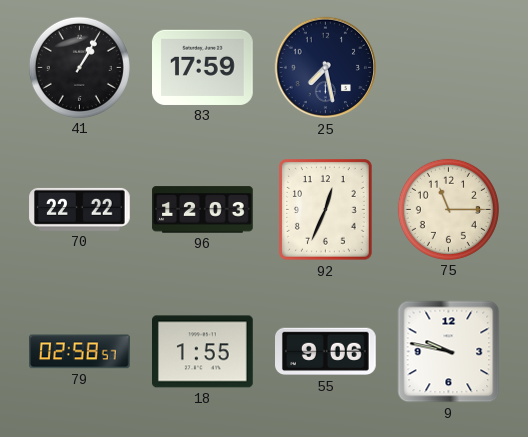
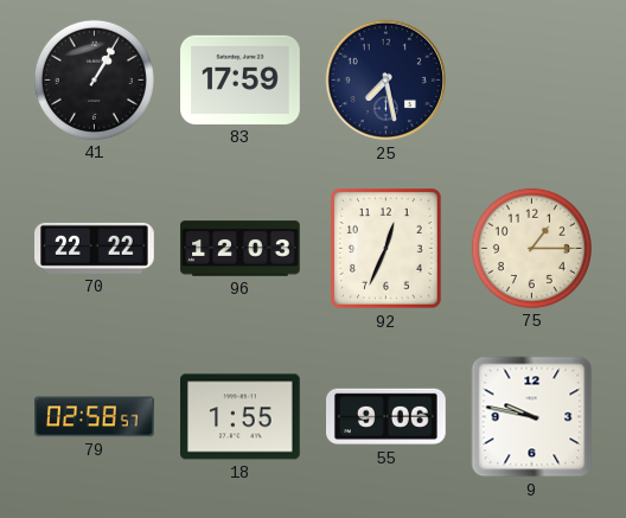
75: 11:15 -> 1:15 (531, 248)
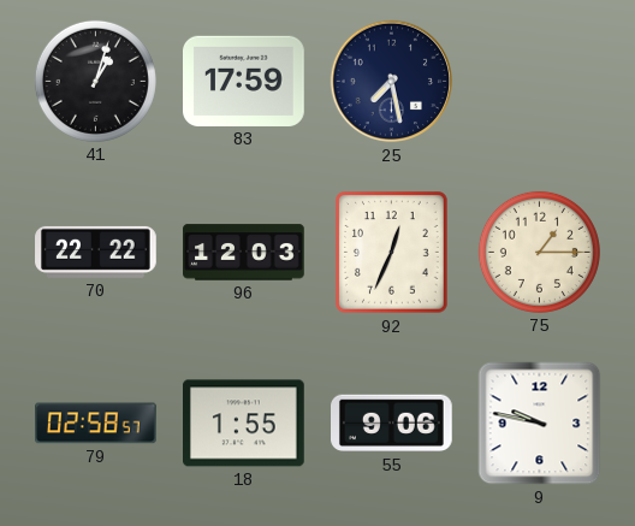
41: 1:05 -> 1:03 (95, 81)
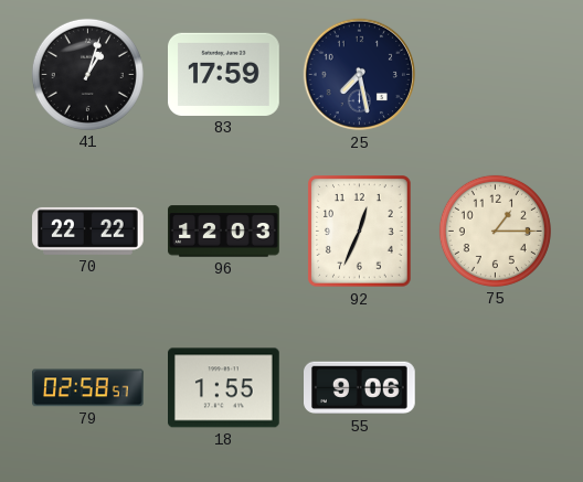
9: 9:47 -> none (540, 424)
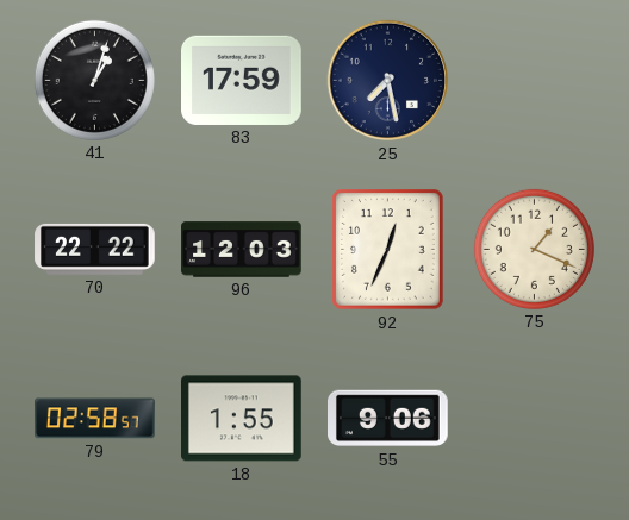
75: 1:15 -> 1:19 (534, 249)
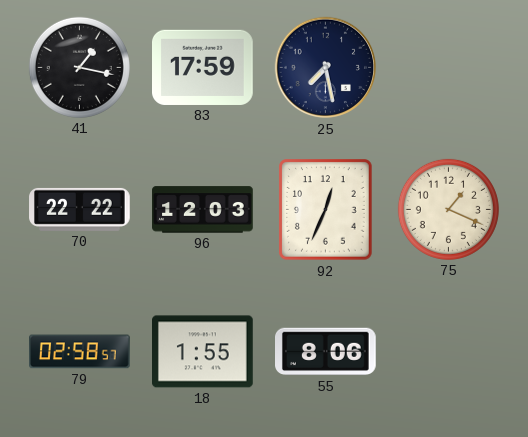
41: 1:03 -> 1:17 (79, 67)
55: 9:06 -> 8:06 (326, 352)
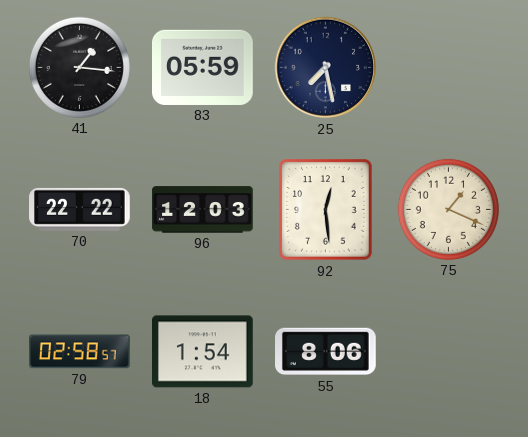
41: 1:17 -> 1:16 (79, 67)
83: 17:59 -> 05:59 (203, 67)
92: 12:34 -> 12:29 (326, 210)
18: 1:55 -> 1:54 (203, 352)
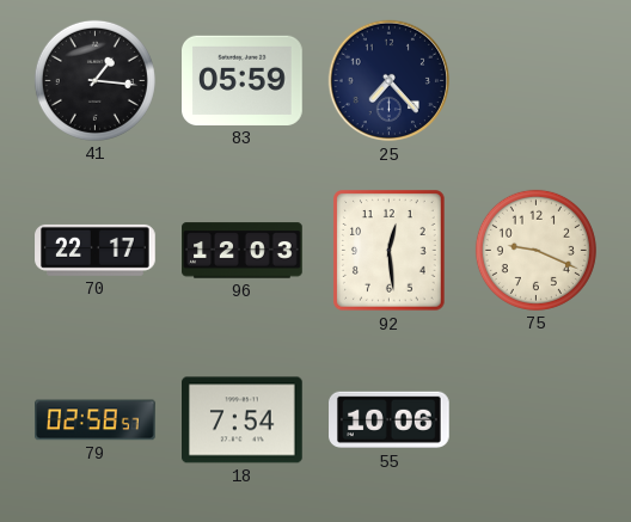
25: 7:28 -> 7:23 (390, 81)
70: 22:22 -> 22:17 (96, 250)
75: 1:19 -> 9:19 (535, 250)
18: 1:54 -> 7:54 (243, 420)
55: 8:06 -> 10:06 (390, 420)
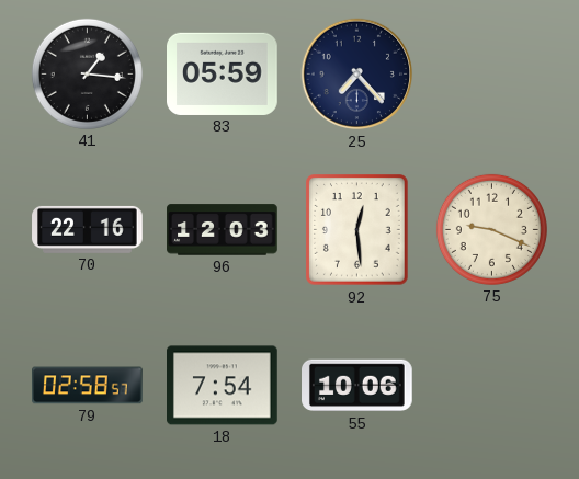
70: 22:17 -> 22:16 (88, 229)
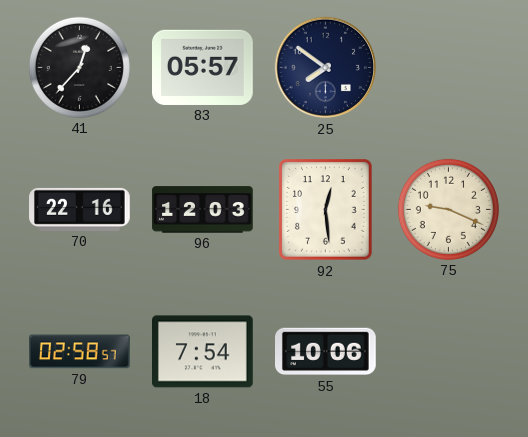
41: 1:16 -> 12:37 (79, 67)
83: 05:59 -> 05:57 (203, 67)
25: 7:23 -> 7:51 (326, 68)
